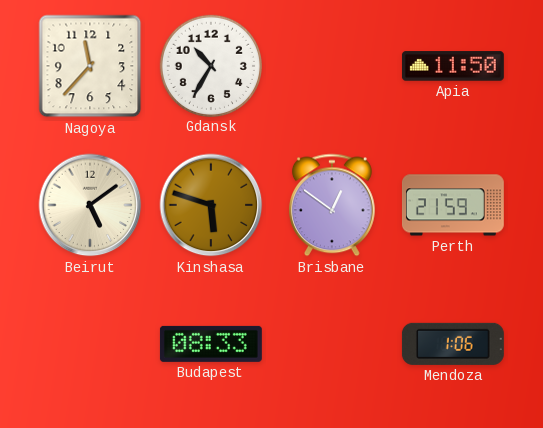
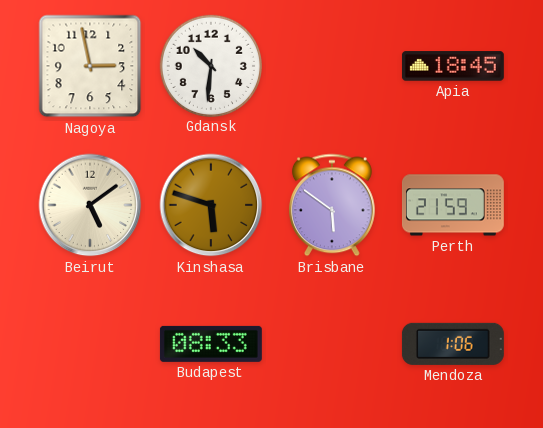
Nagoya: 11:37 -> 2:58 (90, 66)
Gdansk: 10:35 -> 10:31 (210, 65)
Apia: 11:50 -> 18:45 (453, 66)
Brisbane: 12:51 -> 5:51 (332, 205)
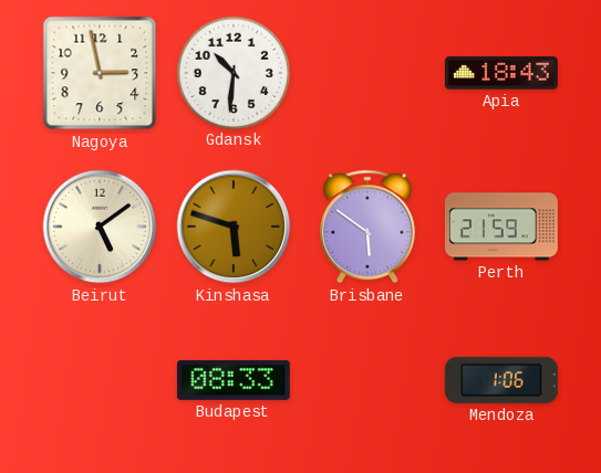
Apia: 18:45 -> 18:43 (501, 73)
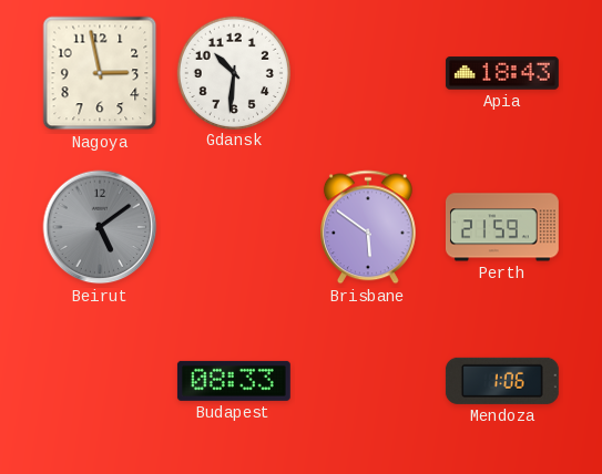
Beirut dial: cream -> grey (100, 227)
Kinshasa: 5:48 -> none (234, 227)
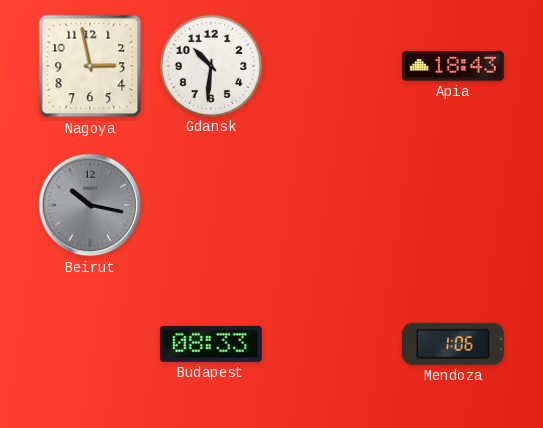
Beirut: 5:09 -> 10:17 (90, 205)
Brisbane: 5:51 -> none (368, 227)
Perth: 21:59 -> none (502, 227)
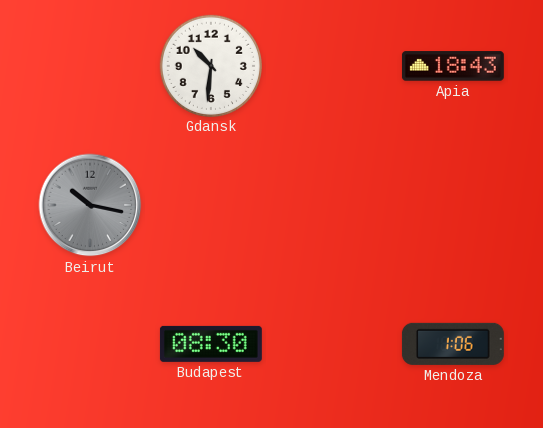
Nagoya: 2:58 -> none (90, 66)
Budapest: 08:33 -> 08:30 (211, 344)
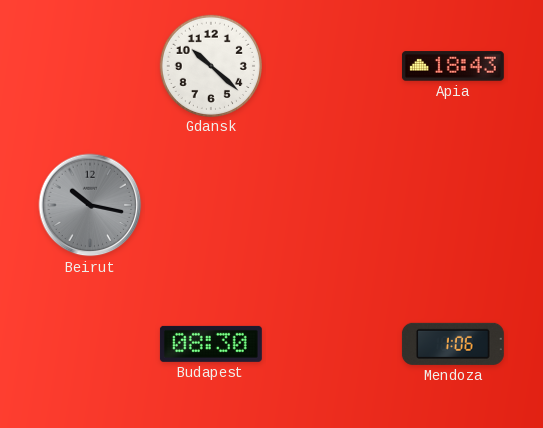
Gdansk: 10:31 -> 10:22 (210, 65)
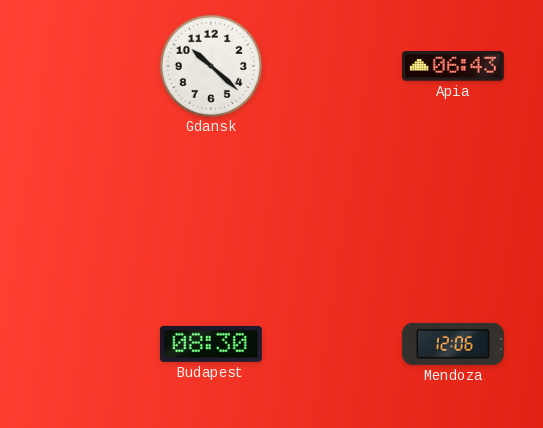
Apia: 18:43 -> 06:43 (453, 66)
Beirut: 10:17 -> none (90, 205)
Mendoza: 1:06 -> 12:06 (453, 344)
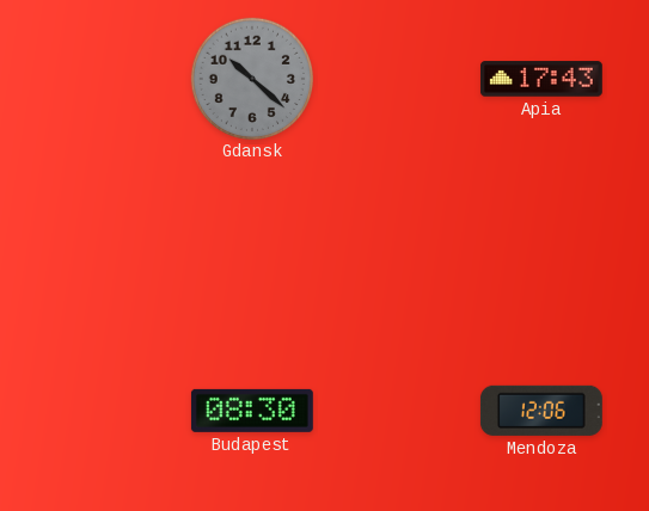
Gdansk dial: white -> grey (251, 78)
Apia: 06:43 -> 17:43 (541, 79)
